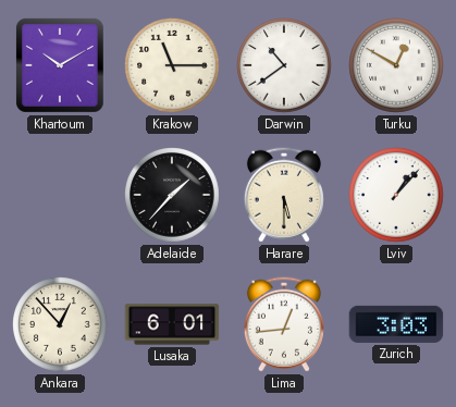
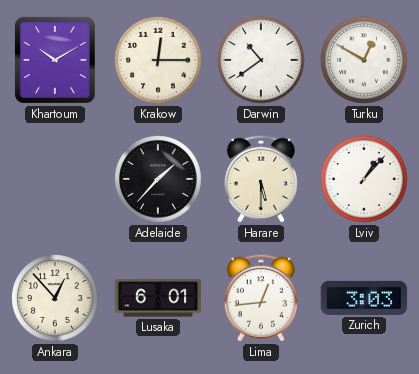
Krakow: 11:15 -> 12:15 (158, 60)
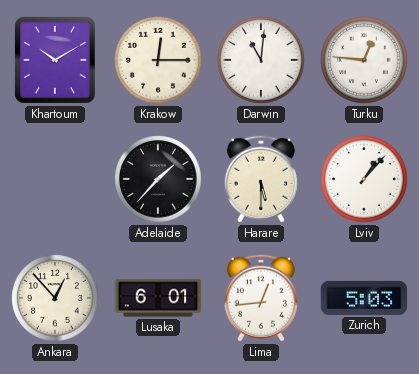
Darwin: 10:39 -> 11:01 (261, 60)
Turku: 12:50 -> 12:46 (364, 60)
Zurich: 3:03 -> 5:03 (364, 298)
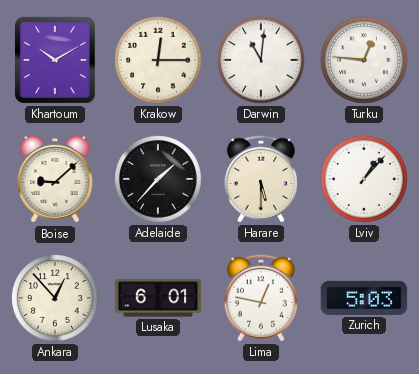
Boise: none -> 9:08 (55, 179)
Lima: 12:44 -> 12:47 (261, 298)
